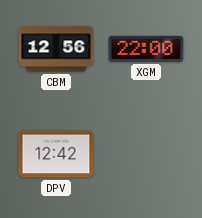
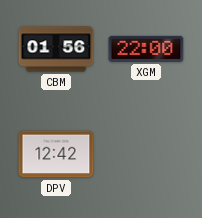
CBM: 12:56 -> 01:56 (56, 49)
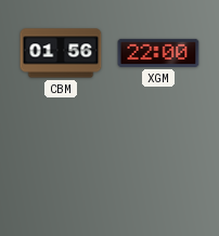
DPV: 12:42 -> none (56, 154)
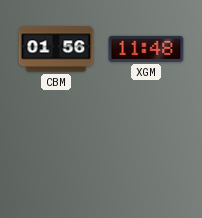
XGM: 22:00 -> 11:48 (146, 49)
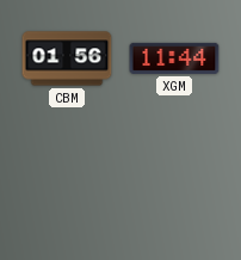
XGM: 11:48 -> 11:44 (174, 58)
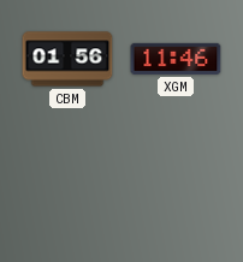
XGM: 11:44 -> 11:46 (176, 59)
